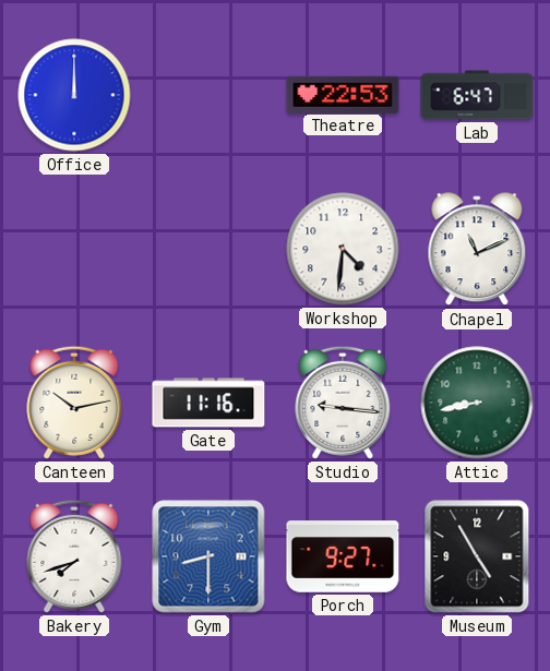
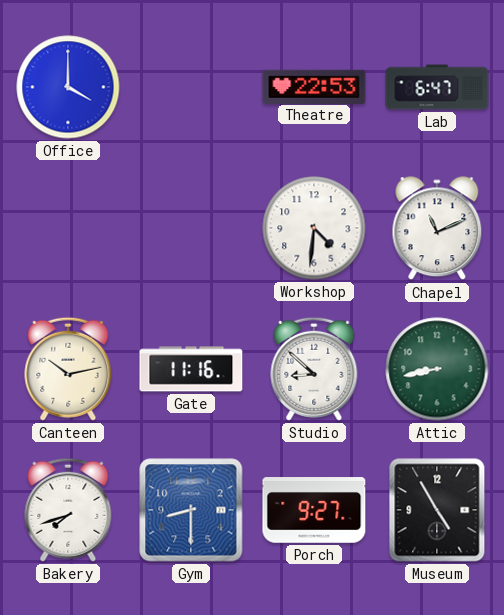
Office: 12:00 -> 4:00 (68, 87)
Studio: 9:16 -> 8:52 (314, 369)
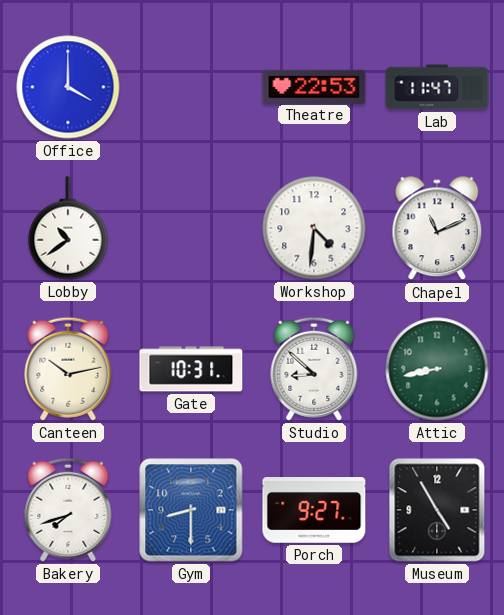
Lab: 6:47 -> 11:47 (437, 87)
Lobby: none -> 10:39 (68, 228)
Gate: 11:16 -> 10:31 (191, 369)
